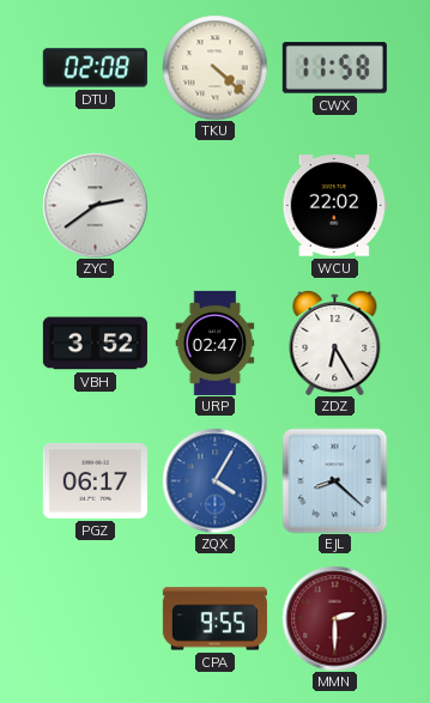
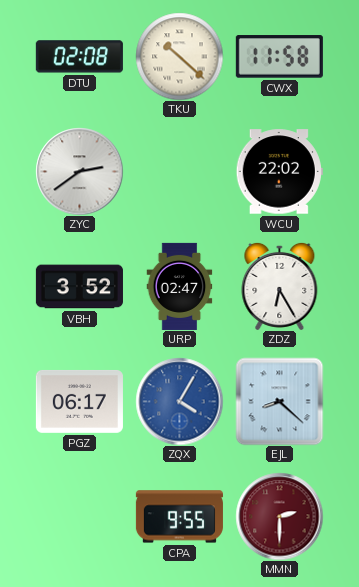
TKU: 4:22 -> 10:22 (179, 56)
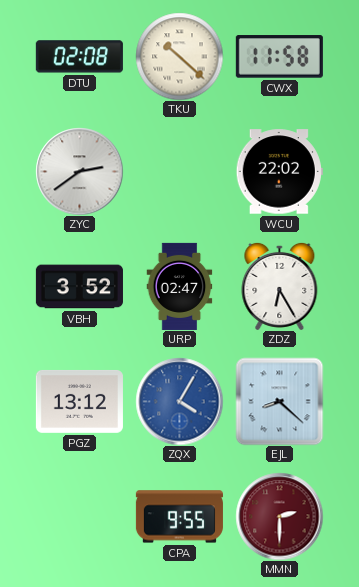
PGZ: 06:17 -> 13:12 (79, 401)
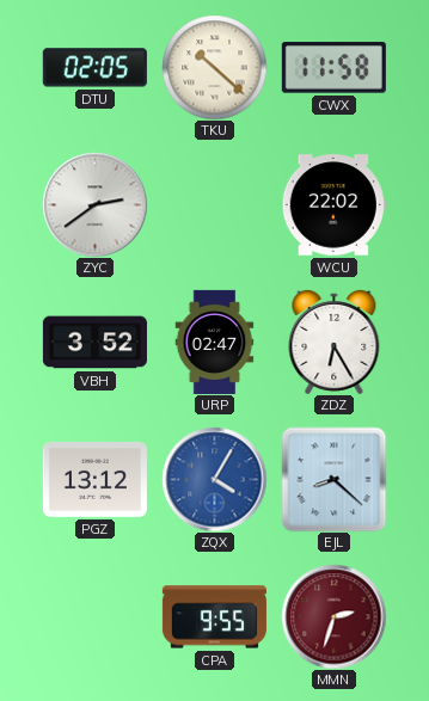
DTU: 02:08 -> 02:05 (94, 68)
MMN: 2:30 -> 2:33 (333, 616)
